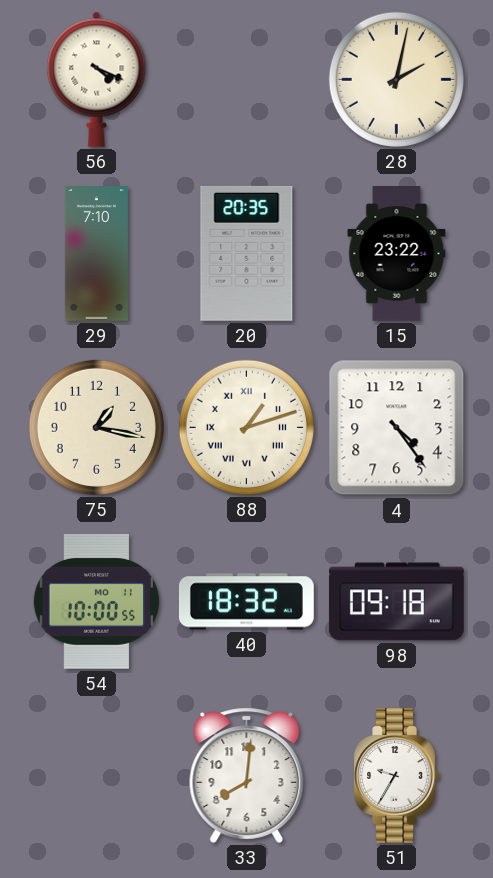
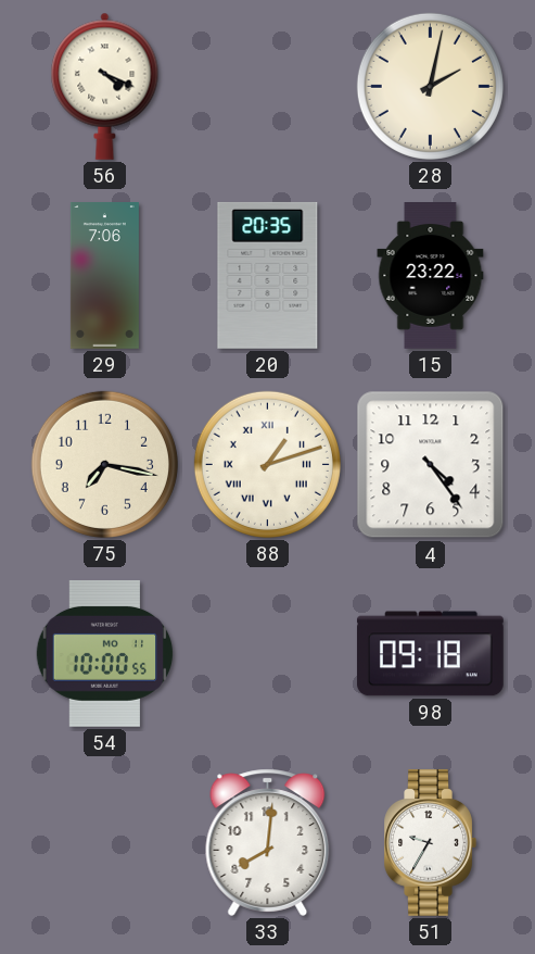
29: 7:10 -> 7:06 (104, 276)
75: 1:17 -> 7:17 (104, 464)
40: 18:32 -> none (246, 602)
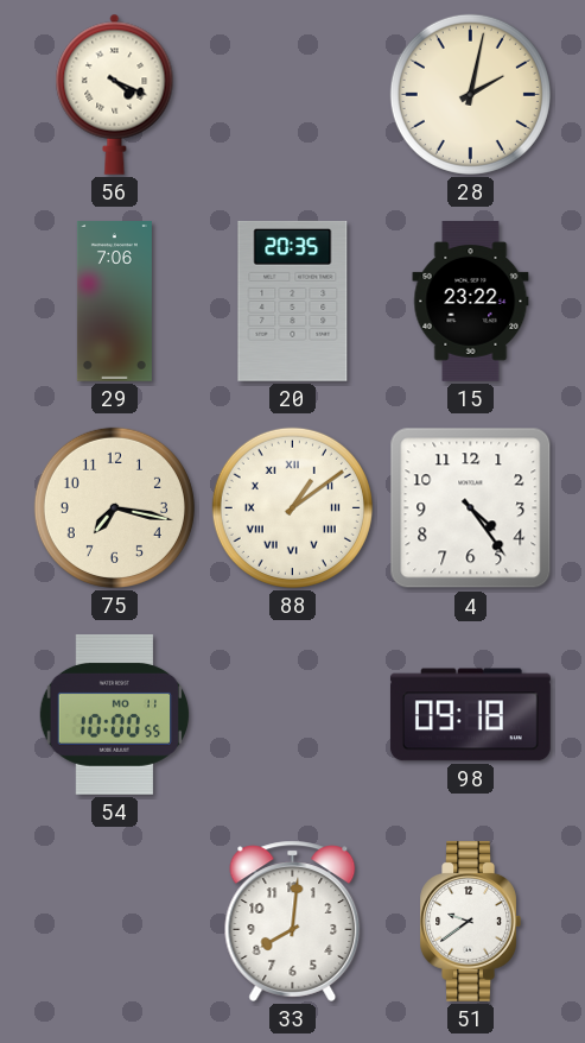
88: 1:12 -> 1:09 (292, 507)
51: 9:35 -> 9:39 (470, 921)
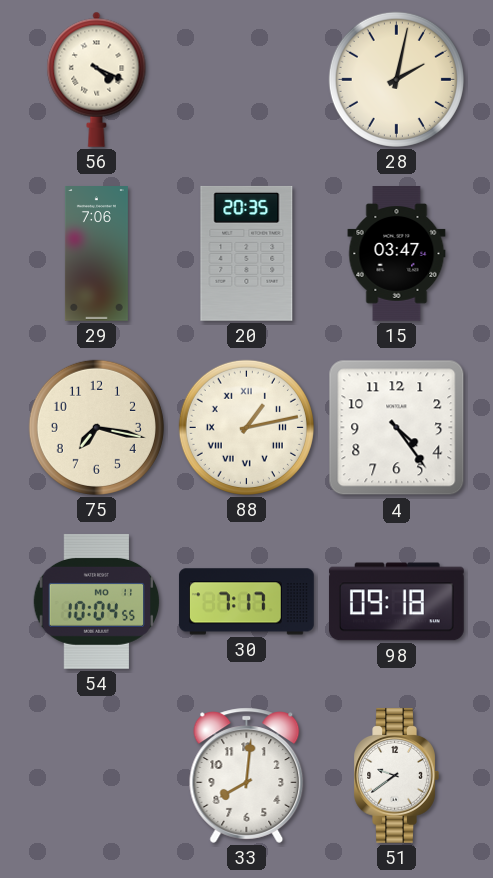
15: 23:22 -> 03:47 (397, 254)
88: 1:09 -> 1:13 (246, 427)
54: 10:00 -> 10:04 (97, 601)
30: none -> 7:17 (246, 602)
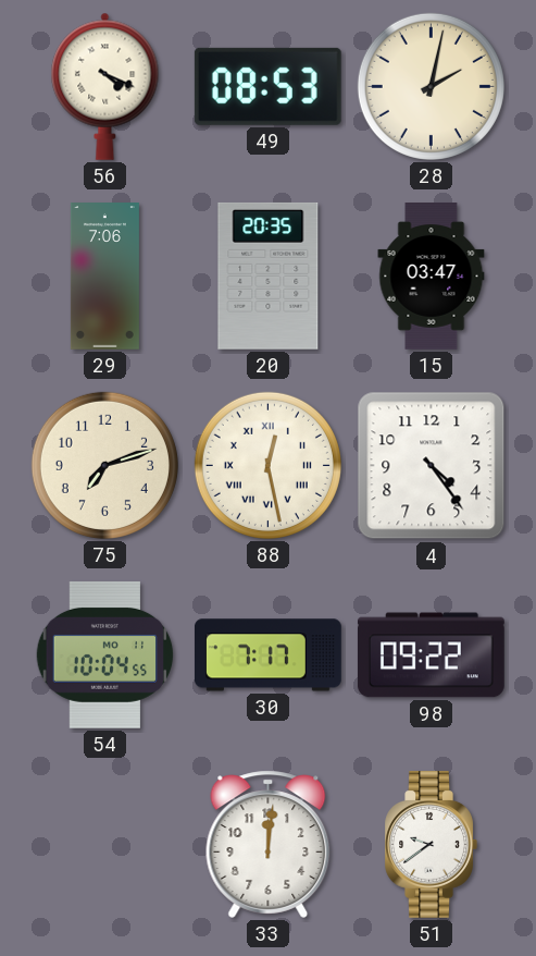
49: none -> 08:53 (267, 86)
75: 7:17 -> 7:12 (104, 465)
88: 1:13 -> 12:28 (267, 465)
98: 09:18 -> 09:22 (431, 655)
33: 8:01 -> 12:01 (269, 844)
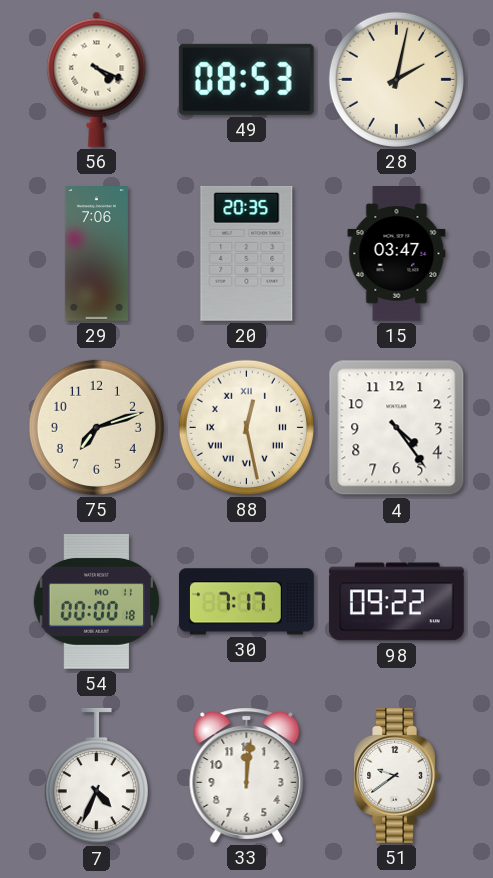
54: 10:04 -> 00:00 (97, 601)
7: none -> 4:34 (96, 776)
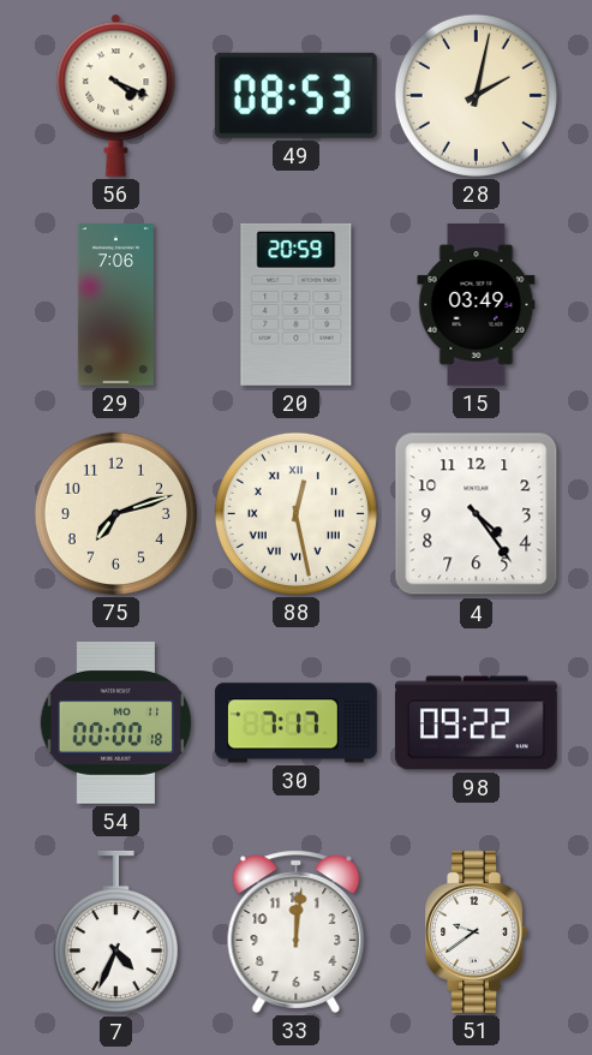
20: 20:35 -> 20:59 (297, 304)
15: 03:47 -> 03:49 (477, 305)
